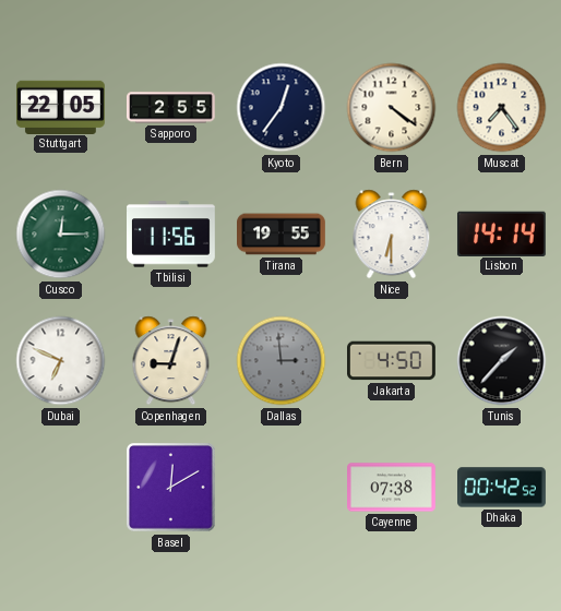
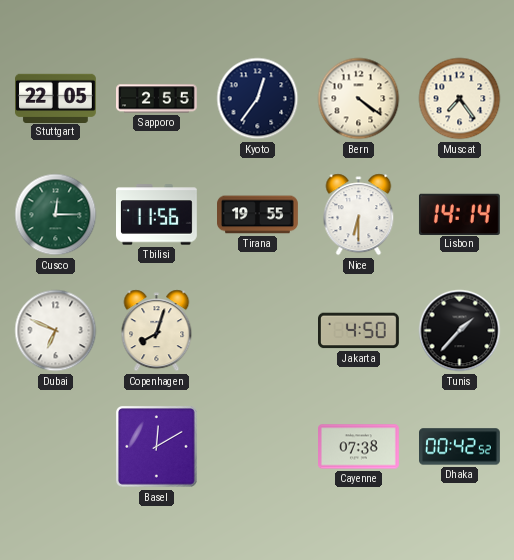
Copenhagen: 9:03 -> 8:03 (157, 331)
Dallas: 2:59 -> none (282, 361)
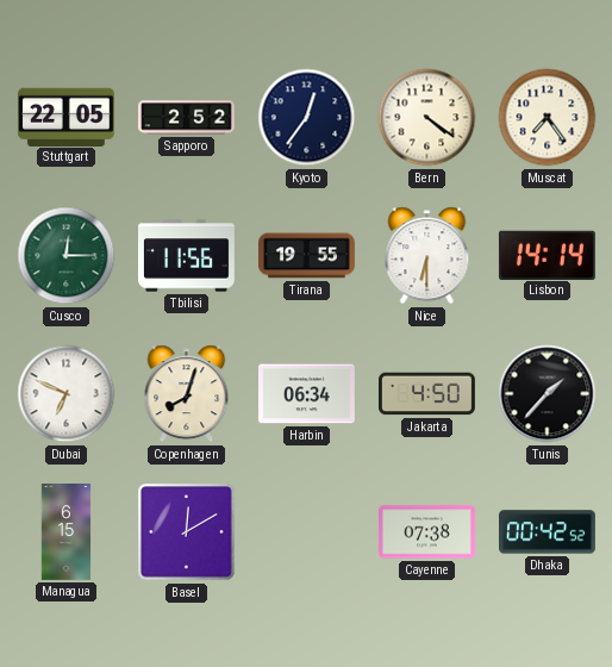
Sapporo: 2:55 -> 2:52 (187, 118)
Harbin: none -> 06:34 (307, 394)
Managua: none -> 6:15 (67, 532)
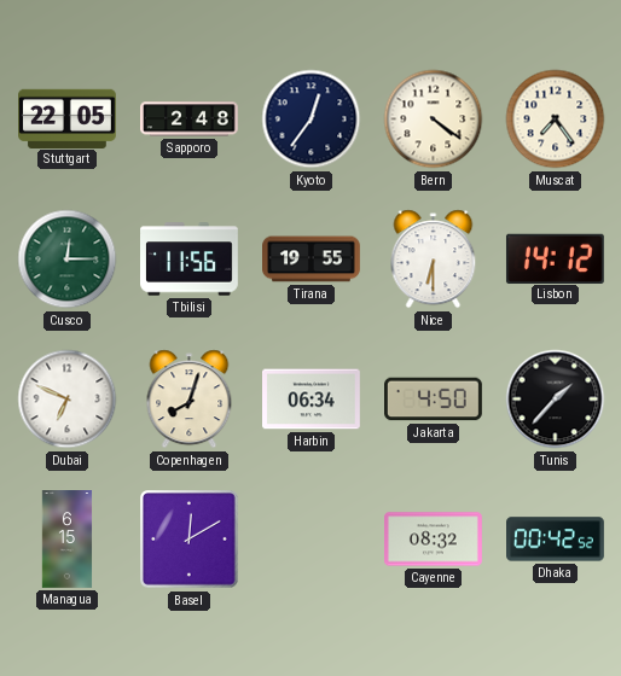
Sapporo: 2:52 -> 2:48 (190, 120)
Lisbon: 14:14 -> 14:12 (555, 258)
Cayenne: 07:38 -> 08:32 (434, 540)
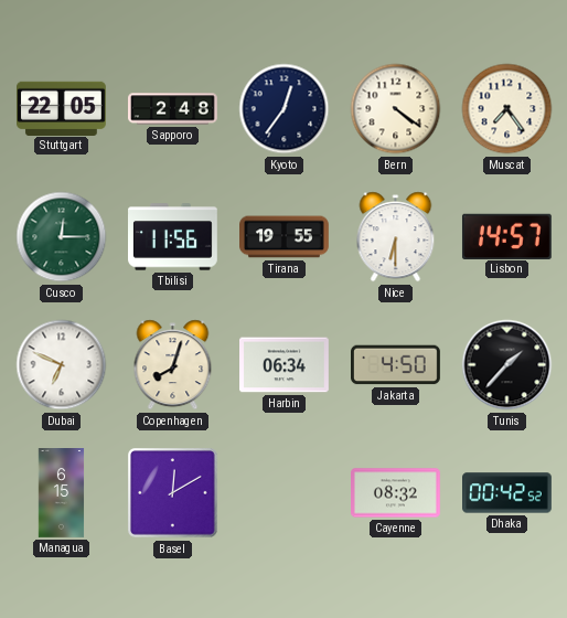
Lisbon: 14:12 -> 14:57 (506, 236)
